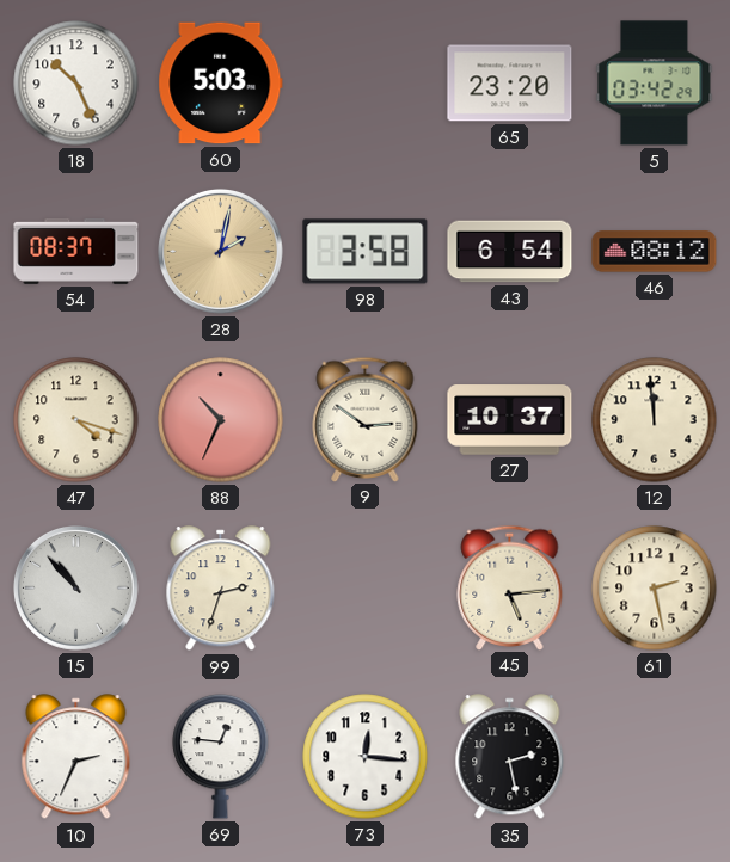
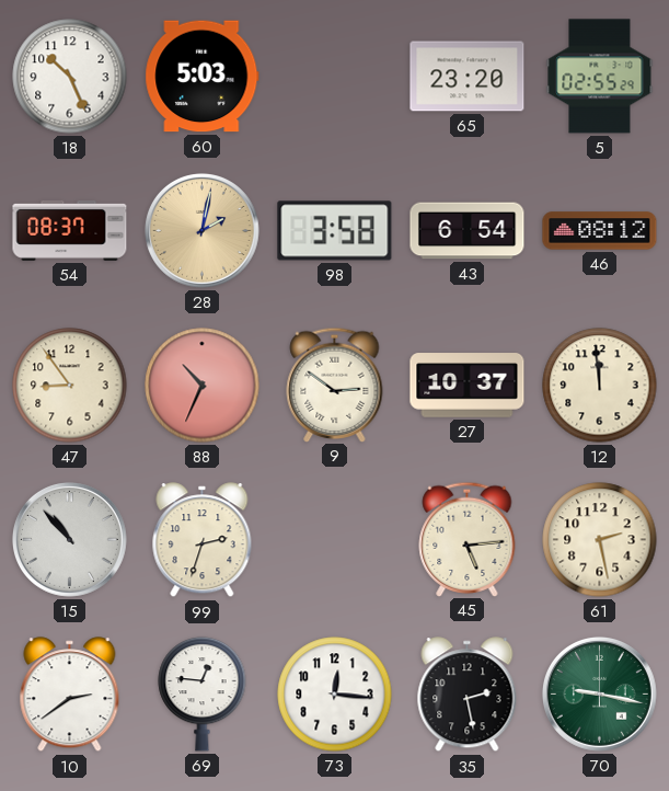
5: 03:42 -> 02:55 (600, 77)
47: 4:18 -> 8:54 (70, 386)
10: 2:34 -> 2:39 (70, 695)
70: none -> 9:17 (599, 693)
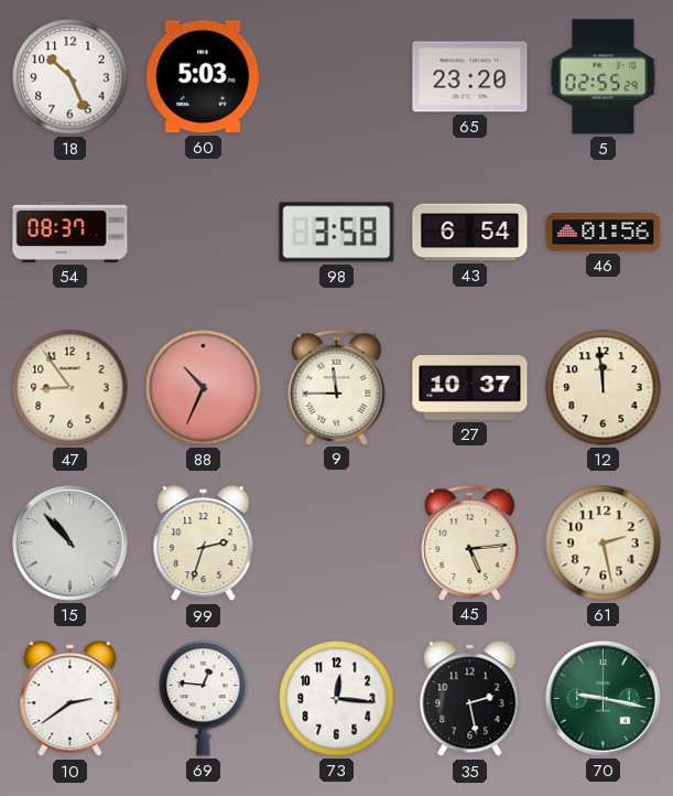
28: 2:02 -> none (201, 230)
46: 08:12 -> 01:56 (604, 233)
9: 2:51 -> 11:45 (337, 387)
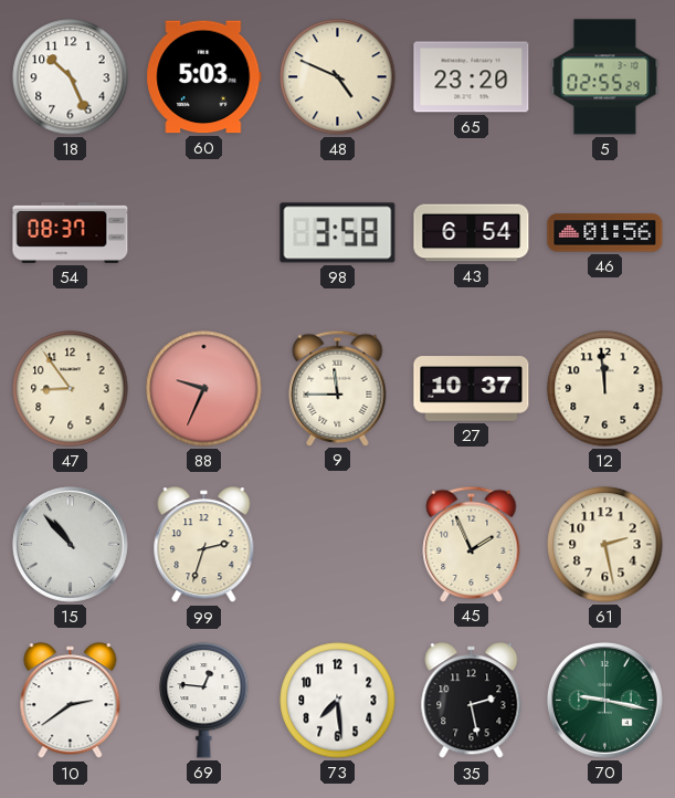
48: none -> 4:49 (338, 77)
88: 10:34 -> 9:34 (204, 389)
45: 5:14 -> 1:56 (472, 544)
73: 12:16 -> 7:29 (338, 701)
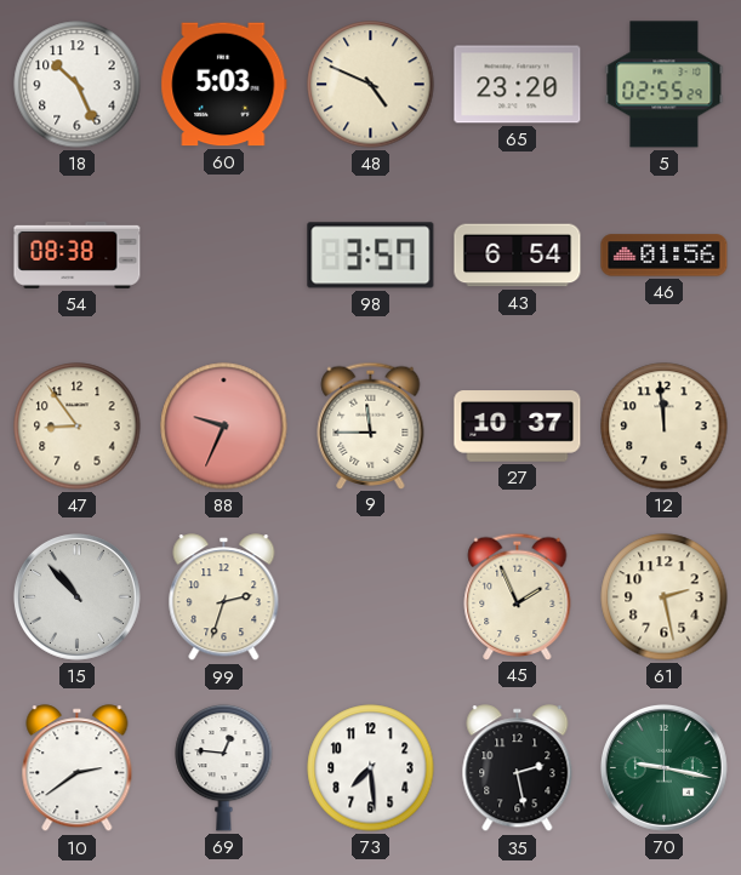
54: 08:37 -> 08:38 (78, 255)
98: 3:58 -> 3:57 (371, 256)
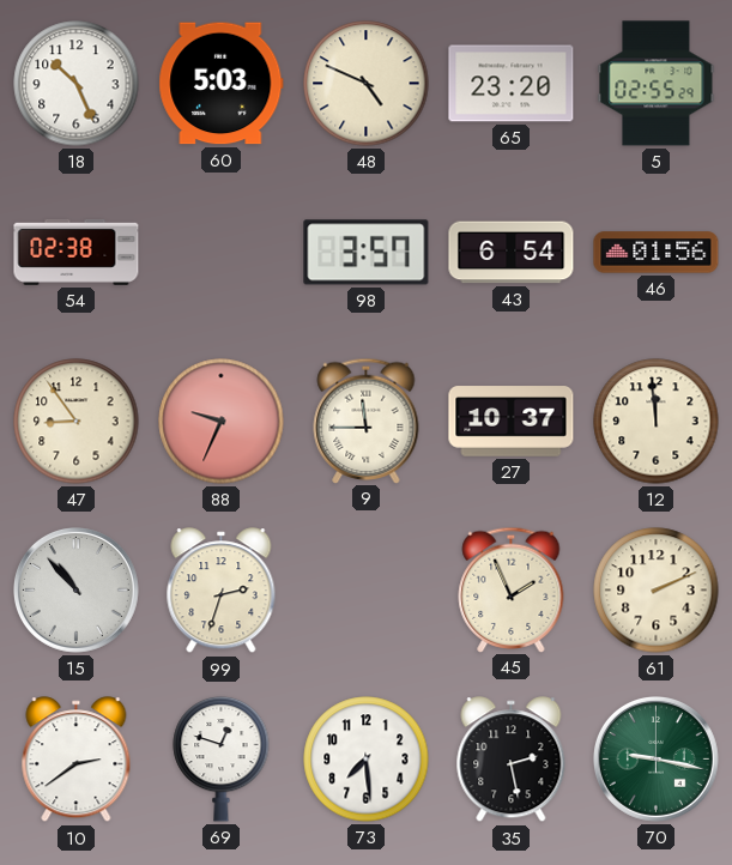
54: 08:38 -> 02:38 (77, 252)
61: 2:28 -> 2:11 (657, 591)
69: 12:46 -> 12:48 (222, 758)
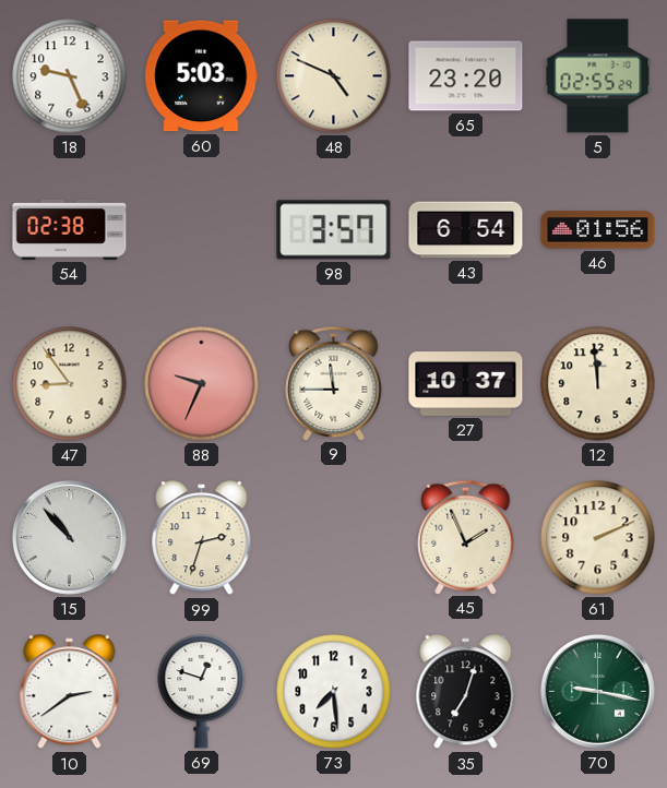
18: 10:26 -> 9:26 (70, 76)
35: 2:28 -> 7:03 (466, 692)
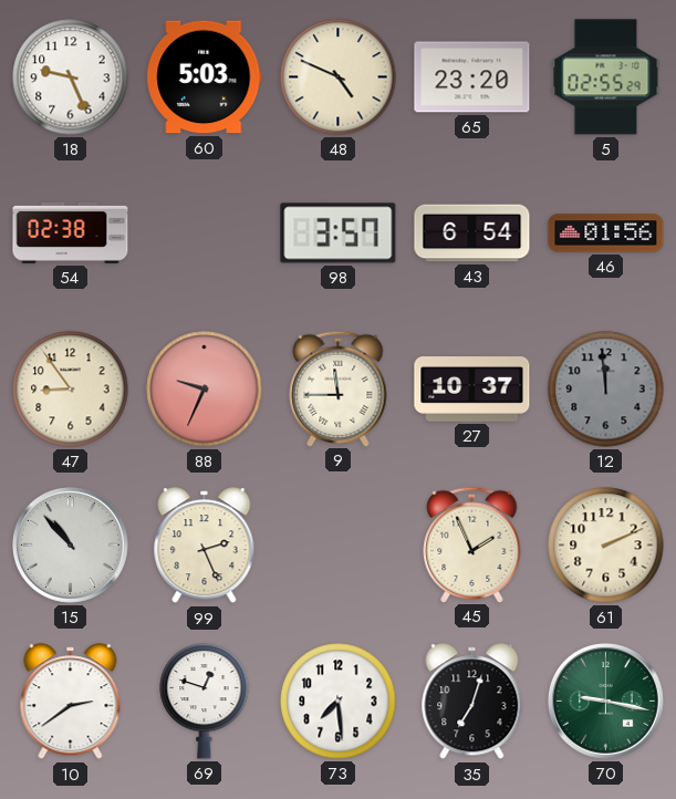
12 dial: cream -> grey (606, 390)
99: 2:33 -> 2:26 (205, 546)
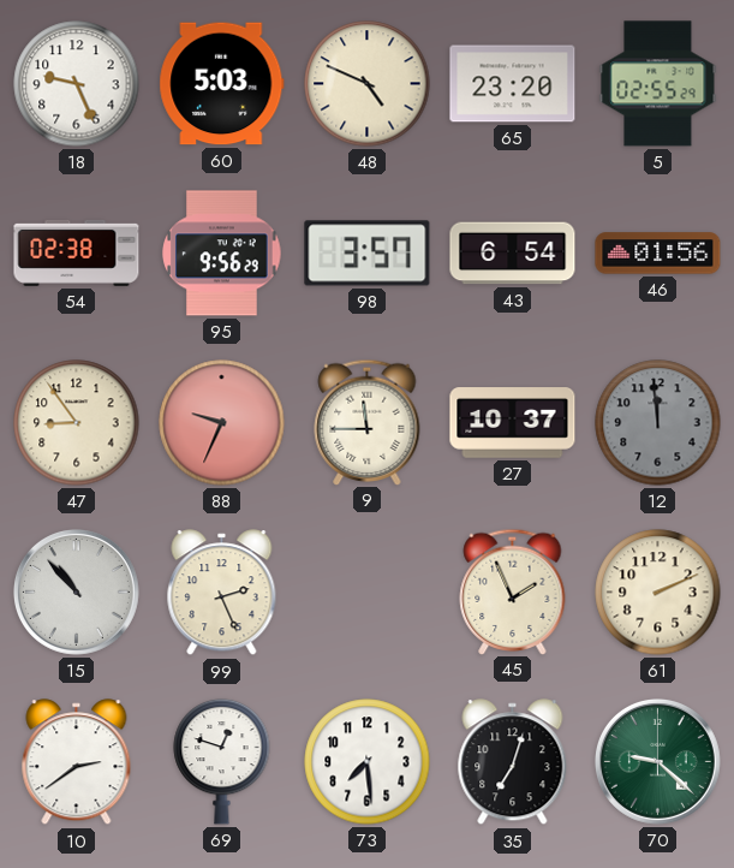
95: none -> 9:56 (222, 254)
70: 9:17 -> 9:22 (657, 761)
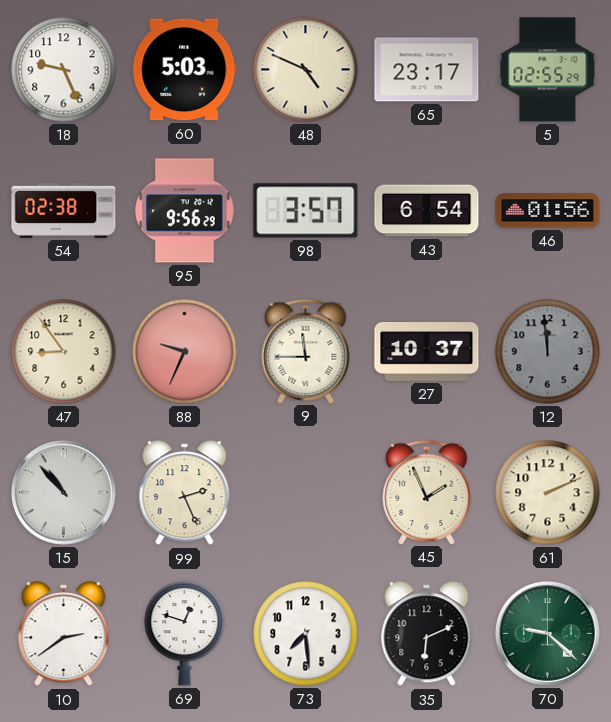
65: 23:20 -> 23:17 (427, 70)
35: 7:03 -> 6:11 (427, 634)
